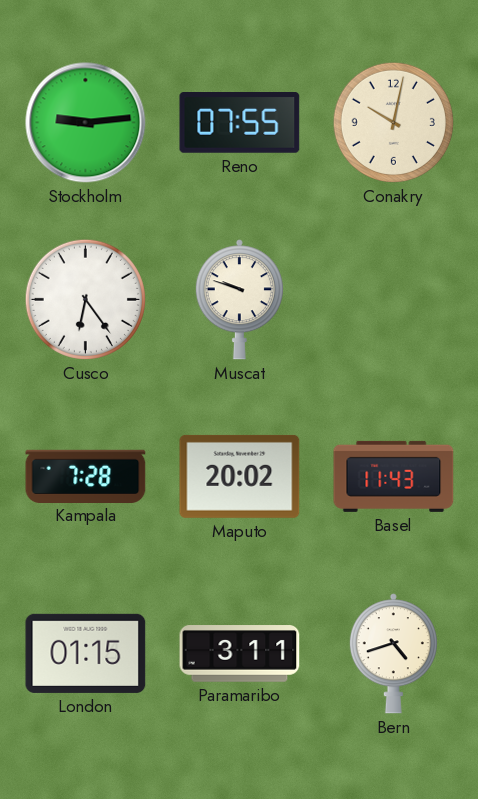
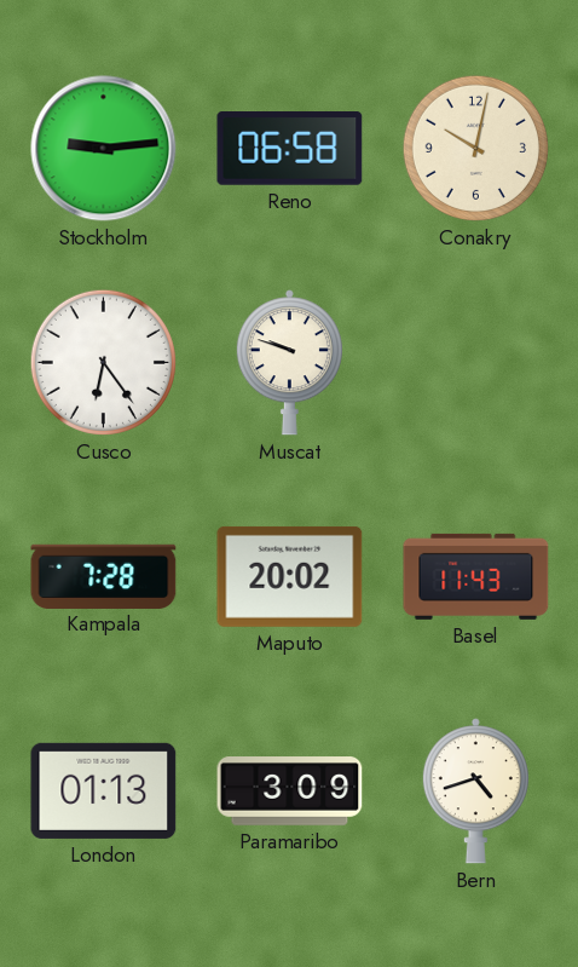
Reno: 07:55 -> 06:58 (290, 149)
London: 01:15 -> 01:13 (104, 790)
Paramaribo: 3:11 -> 3:09 (290, 792)
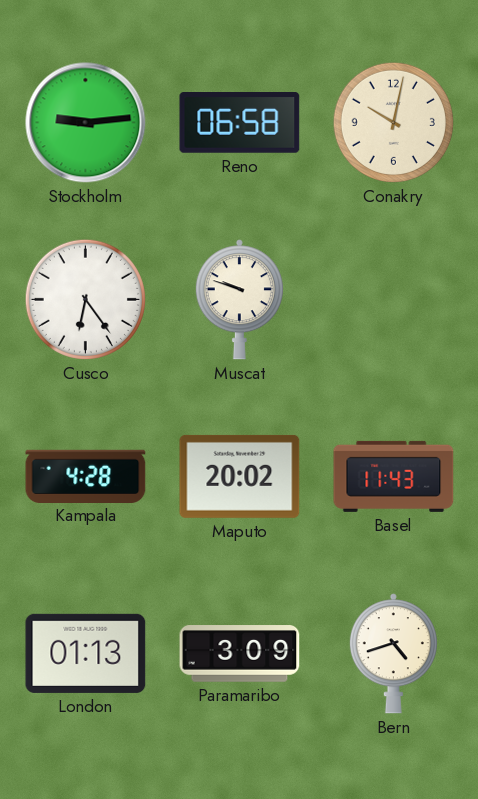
Kampala: 7:28 -> 4:28 (86, 476)
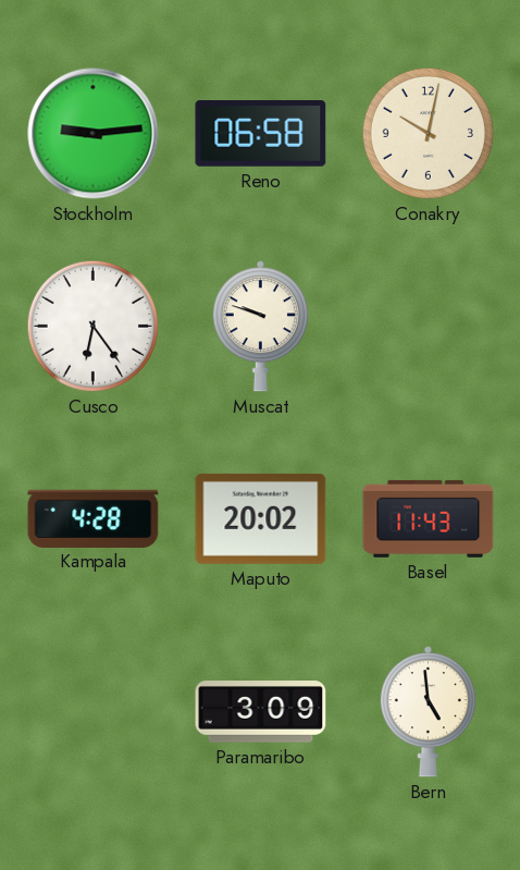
London: 01:13 -> none (86, 653)
Bern: 4:42 -> 4:59 (428, 712)
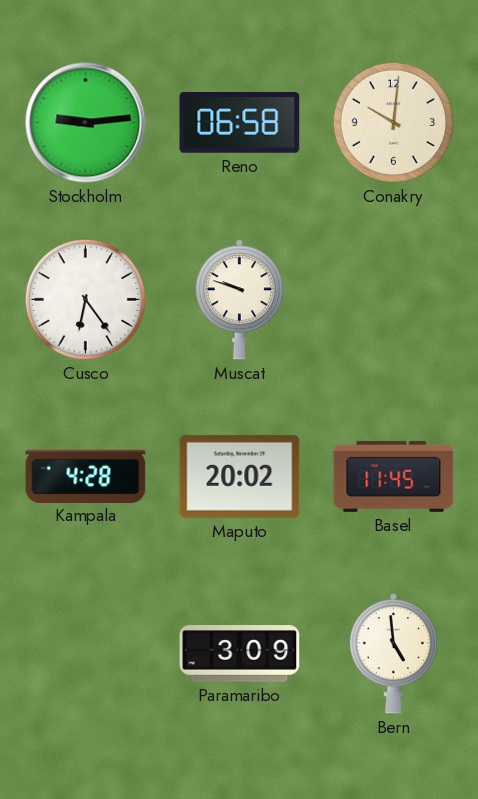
Conakry: 10:02 -> 10:01 (393, 122)
Basel: 11:43 -> 11:45 (394, 476)
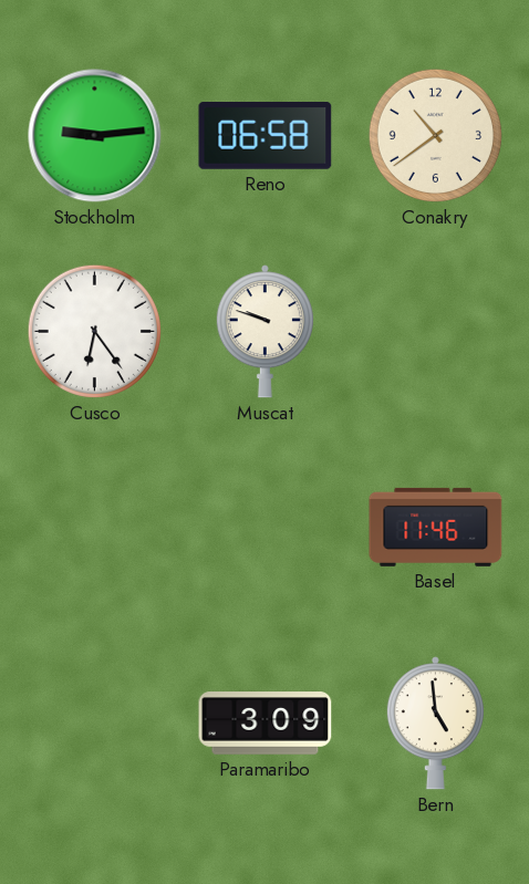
Conakry: 10:01 -> 10:39 (435, 135)
Kampala: 4:28 -> none (86, 476)
Maputo: 20:02 -> none (240, 476)
Basel: 11:45 -> 11:46 (436, 527)
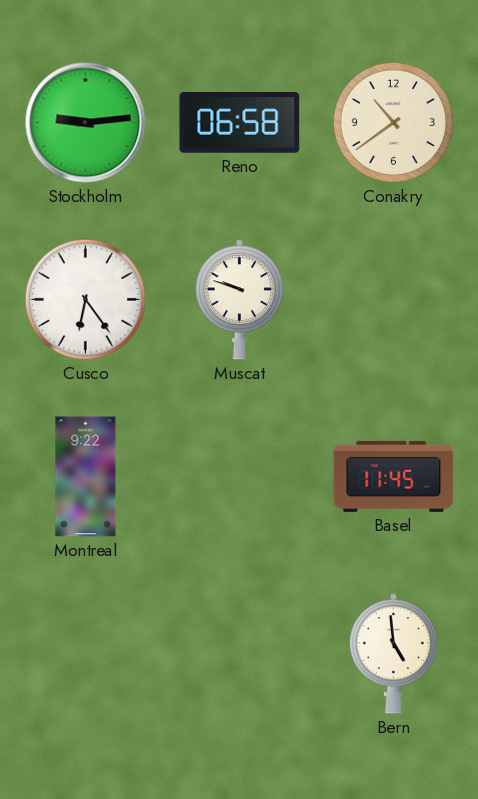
Montreal: none -> 9:22 (86, 477)
Basel: 11:46 -> 11:45 (394, 476)
Paramaribo: 3:09 -> none (266, 724)
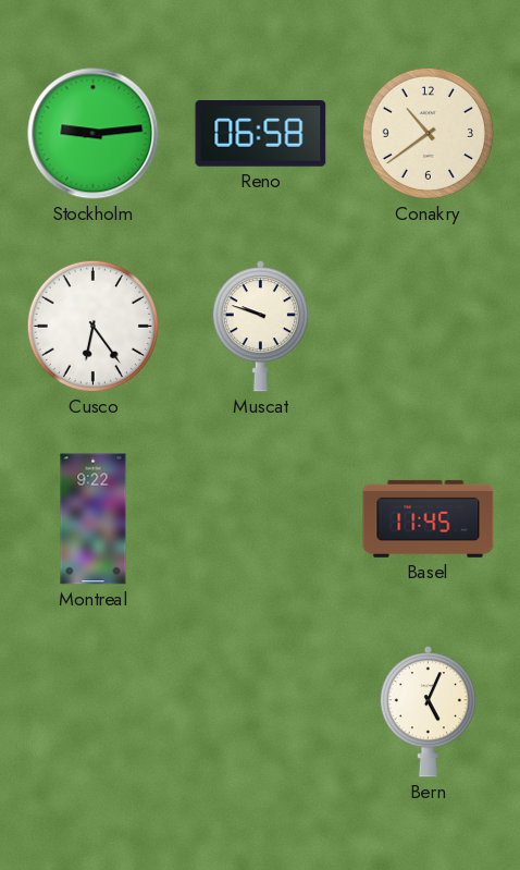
Bern: 4:59 -> 5:04 (428, 712)
